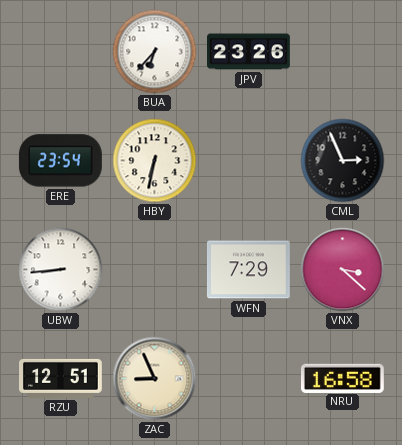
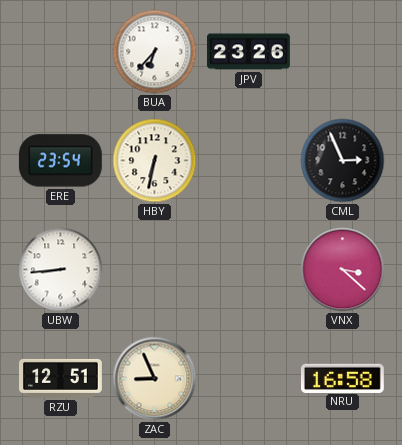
WFN: 7:29 -> none (248, 270)
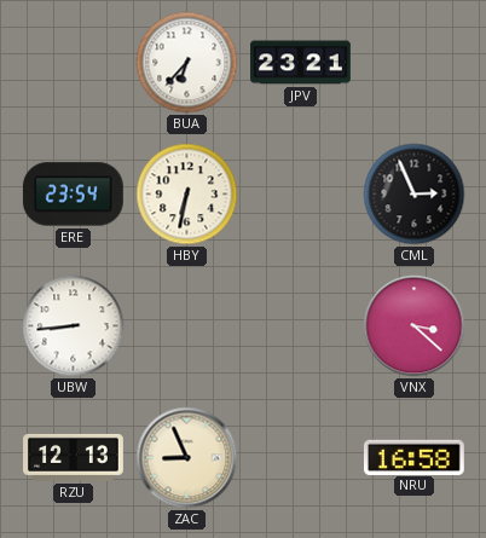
JPV: 23:26 -> 23:21 (301, 63)
RZU: 12:51 -> 12:13 (74, 457)
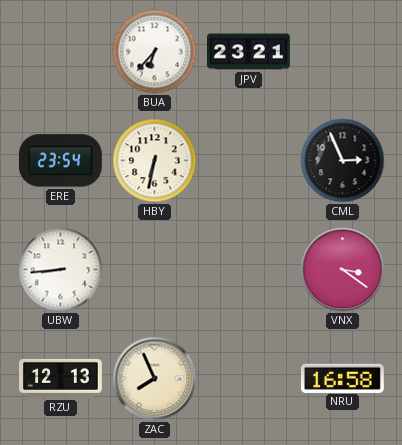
VNX: 3:22 -> 3:21 (343, 270)
ZAC: 8:56 -> 7:56 (155, 379)
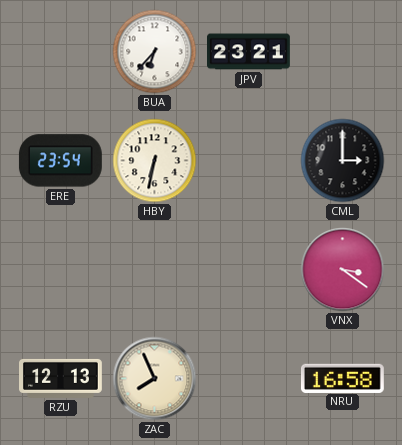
CML: 2:56 -> 3:00 (343, 161)
UBW: 8:44 -> none (61, 270)
